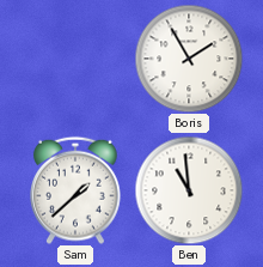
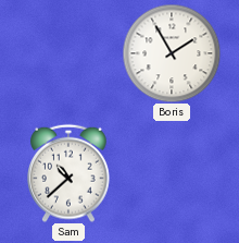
Sam: 1:38 -> 10:38 (70, 173)
Ben: 10:59 -> none (189, 190)
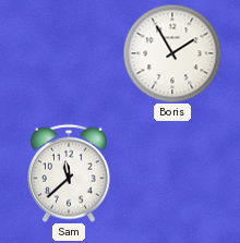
Sam: 10:38 -> 11:38 (70, 173)
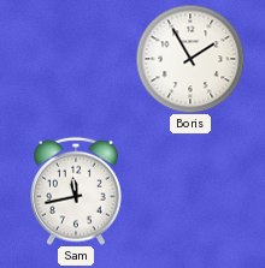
Sam: 11:38 -> 11:43 (77, 191)
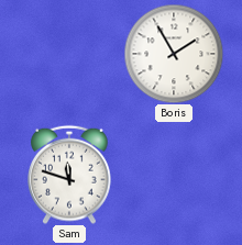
Sam: 11:43 -> 11:48 (70, 175)
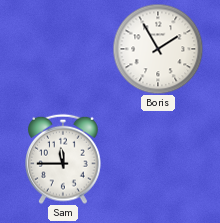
Sam: 11:48 -> 11:45 (64, 159)
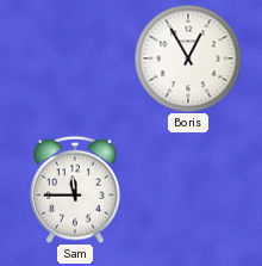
Boris: 1:55 -> 12:55 (188, 58)
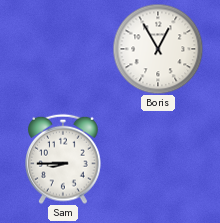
Sam: 11:45 -> 8:45 (64, 159)
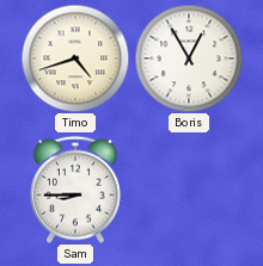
Timo: none -> 4:42 (75, 58)
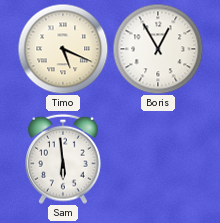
Timo: 4:42 -> 5:19 (63, 49)
Sam: 8:45 -> 5:59 (64, 159)
